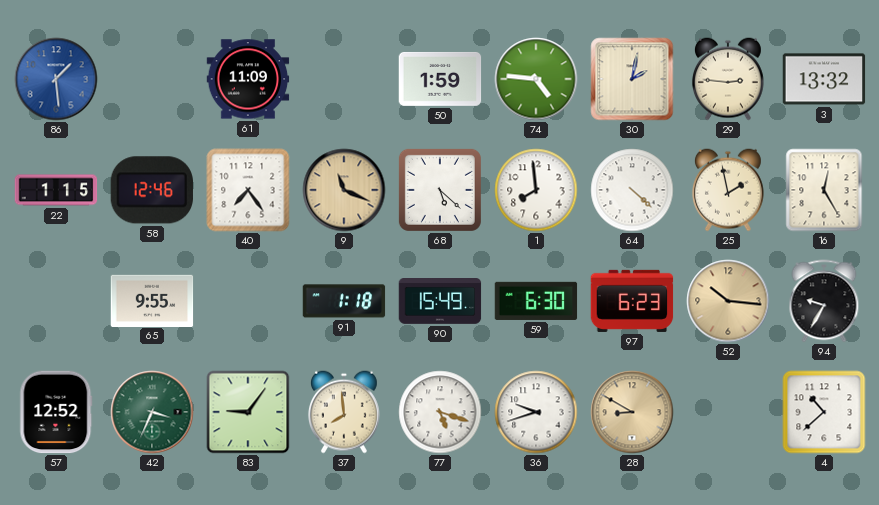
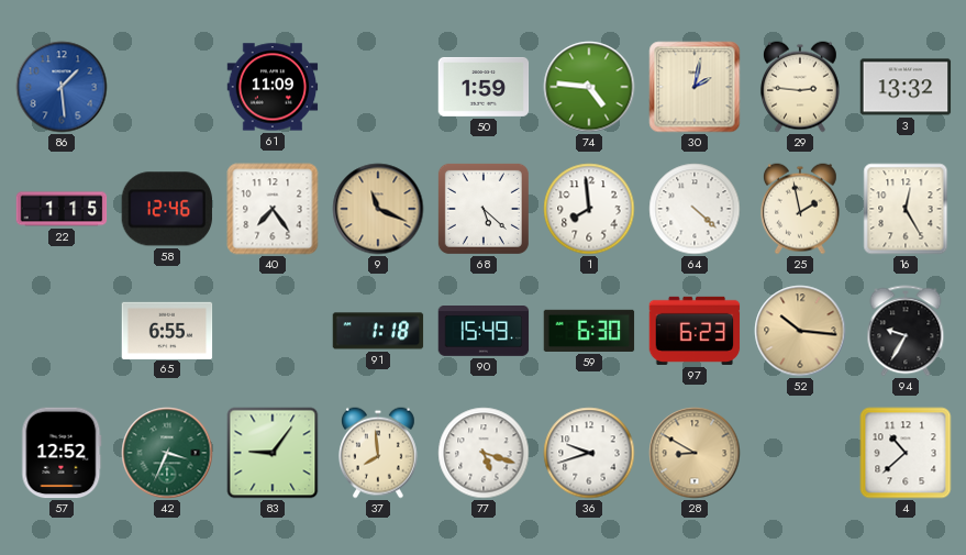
65: 9:55 -> 6:55 (167, 330)
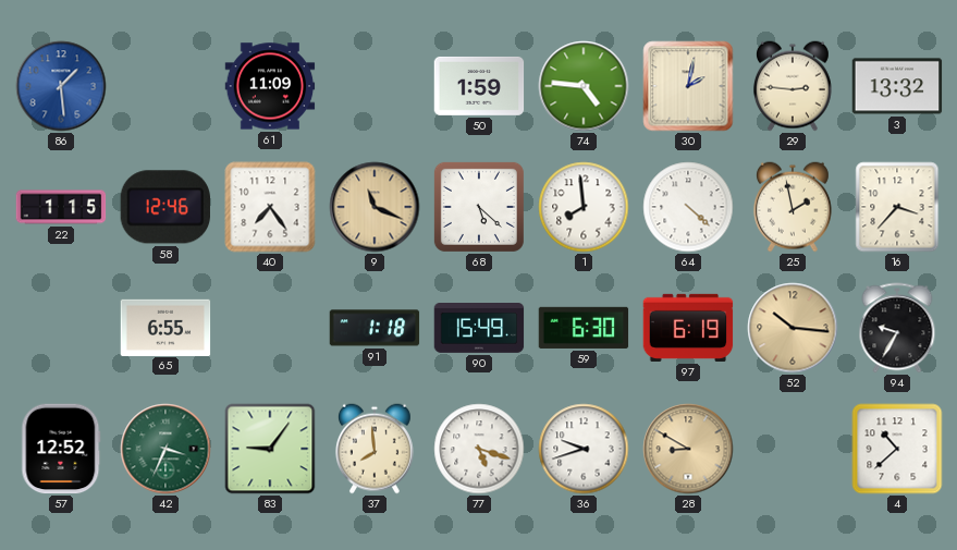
16: 12:25 -> 3:37 (897, 207)
97: 6:23 -> 6:19 (688, 328)
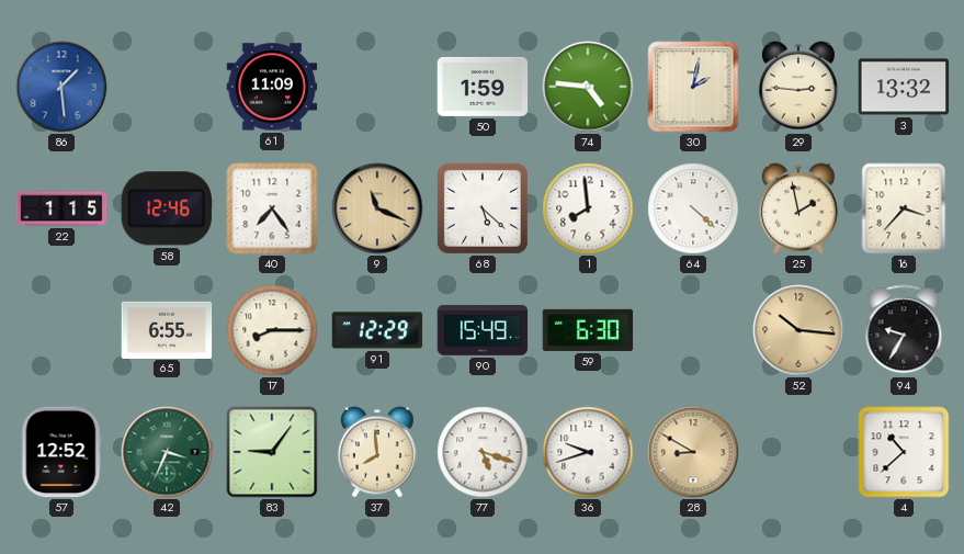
17: none -> 8:15 (272, 330)
91: 1:18 -> 12:29 (377, 330)
97: 6:19 -> none (688, 328)
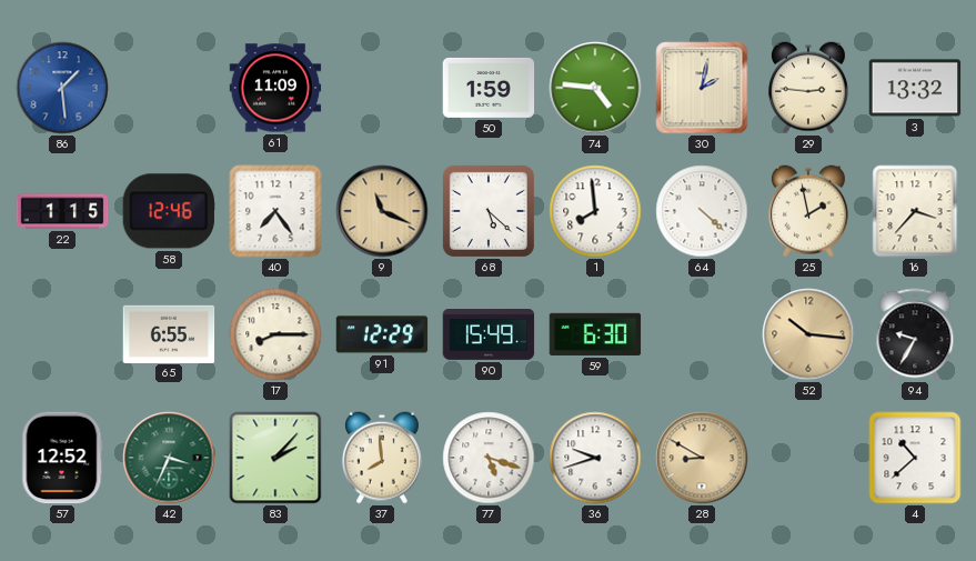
83: 9:06 -> 2:07 (275, 458)
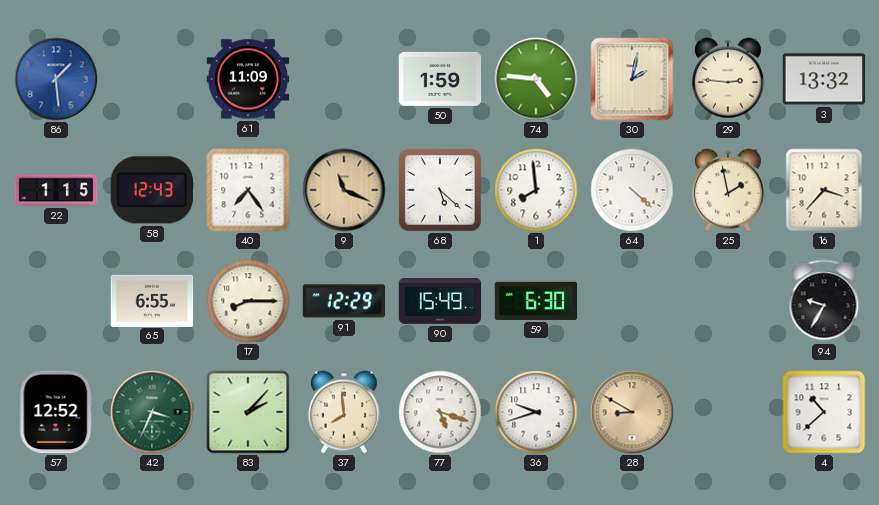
58: 12:46 -> 12:43 (151, 190)
52: 10:16 -> none (808, 334)
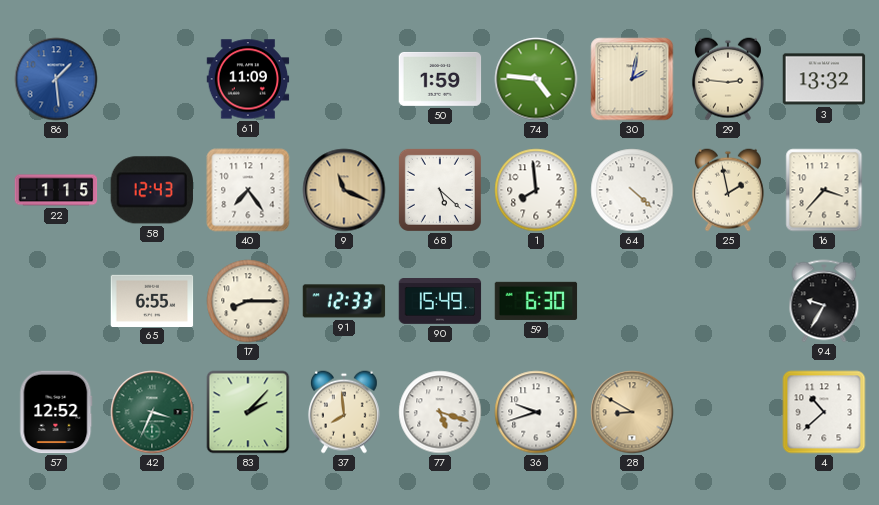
91: 12:29 -> 12:33 (344, 301)
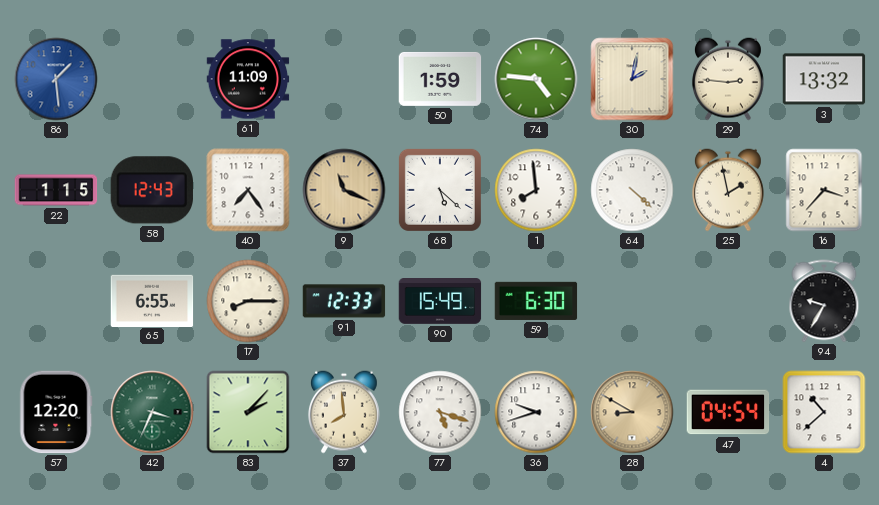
57: 12:52 -> 12:20 (56, 412)
47: none -> 04:54 (728, 412)
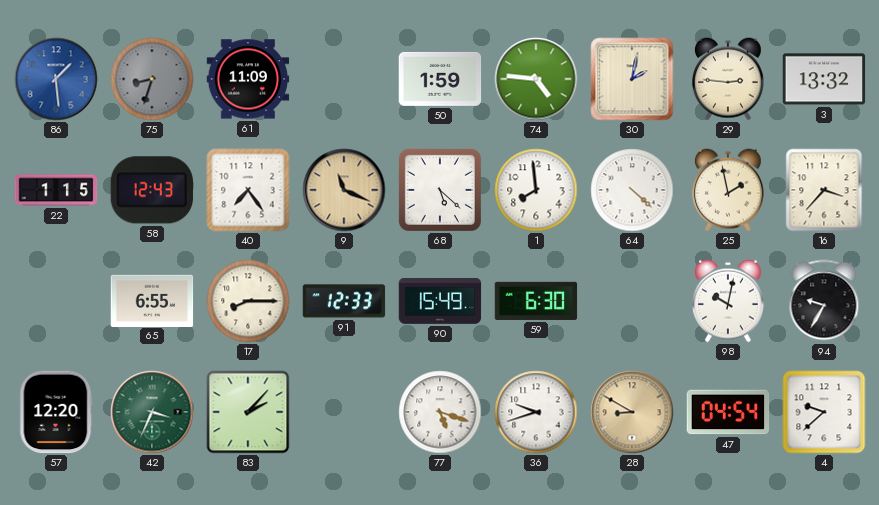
75: none -> 8:33 (152, 79)
98: none -> 10:02 (728, 301)
37: 7:59 -> none (344, 412)
4: 10:38 -> 9:38 (824, 412)
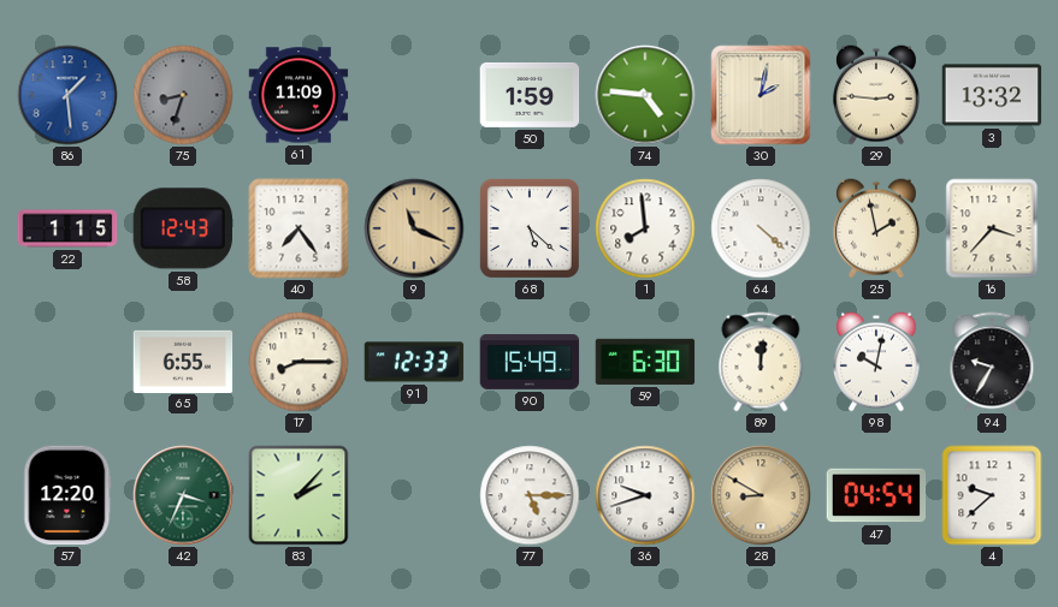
89: none -> 12:01 (761, 362)
77: 5:18 -> 5:15 (530, 495)
